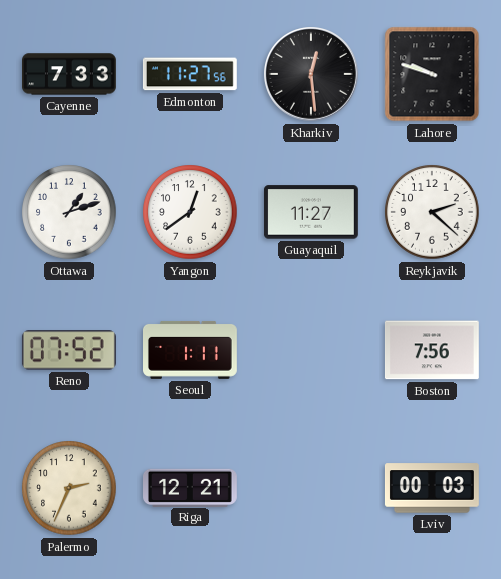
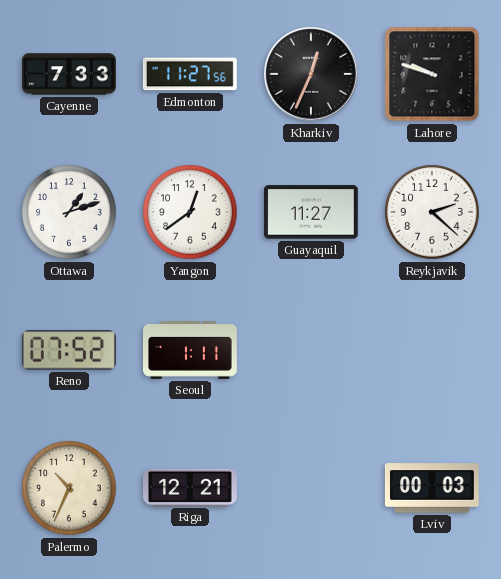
Kharkiv: 12:29 -> 12:34 (312, 75)
Boston: 7:56 -> none (432, 350)
Palermo: 2:34 -> 10:34 (69, 488)
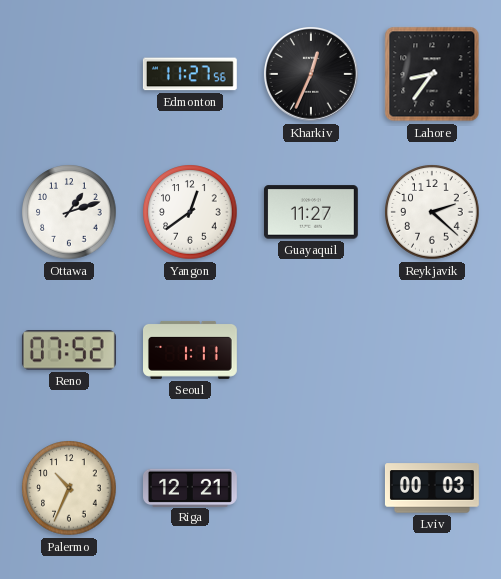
Cayenne: 7:33 -> none (70, 74)
Lahore: 9:48 -> 8:36 (432, 74)
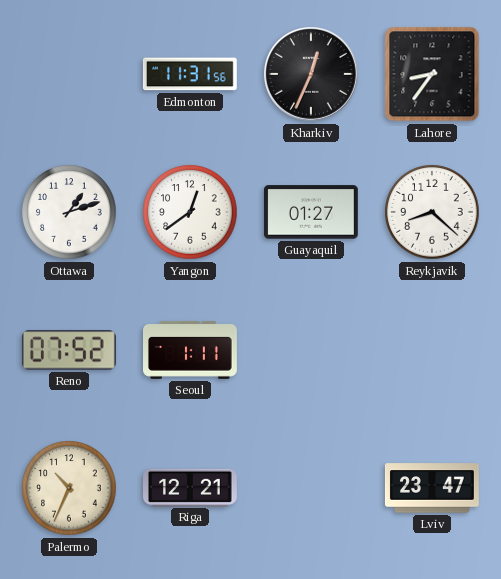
Edmonton: 11:27 -> 11:31 (190, 74)
Guayaquil: 11:27 -> 01:27 (311, 212)
Reykjavik: 2:22 -> 8:22 (432, 212)
Lviv: 00:03 -> 23:47 (432, 488)
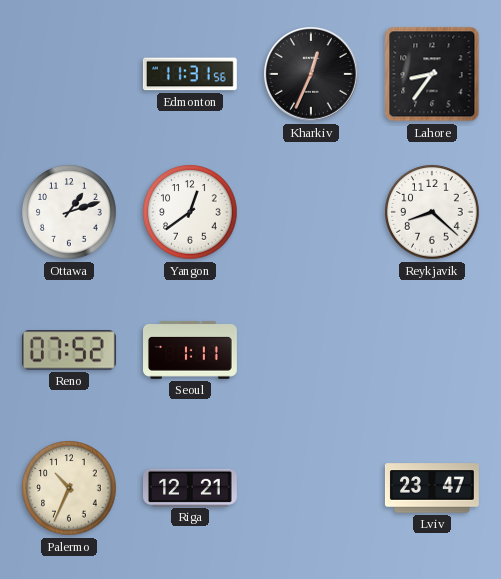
Guayaquil: 01:27 -> none (311, 212)
